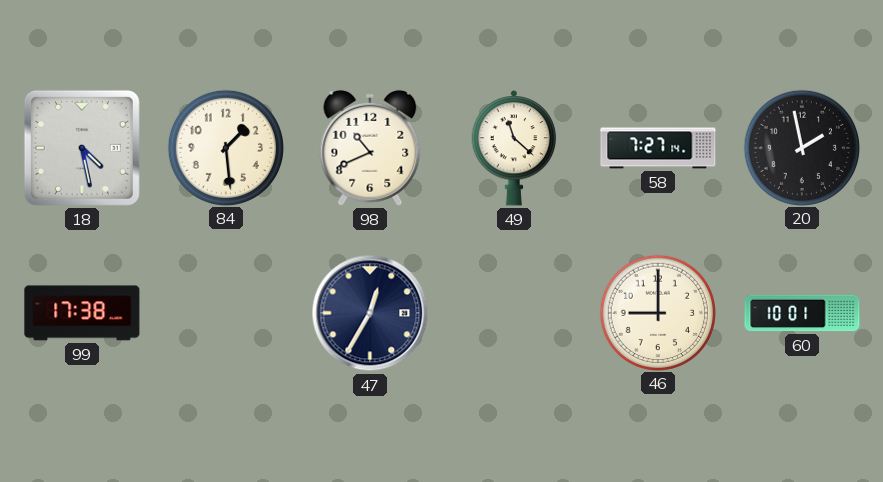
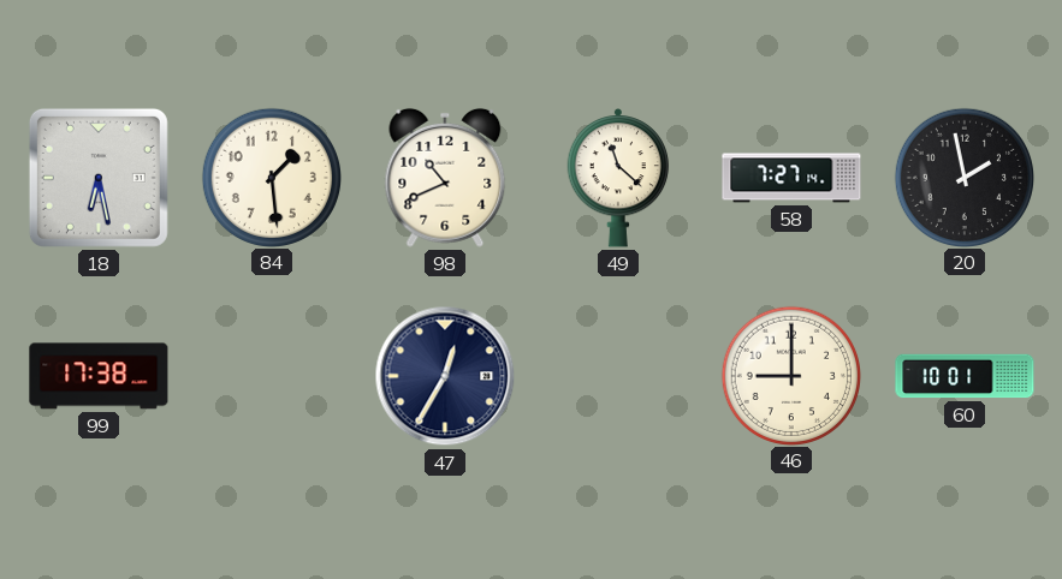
18: 4:28 -> 6:28 (99, 178)
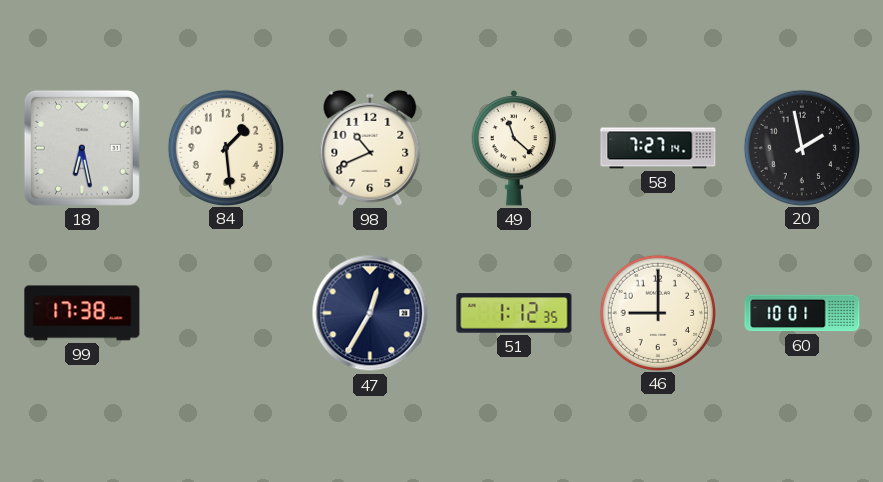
51: none -> 1:12 (514, 313)
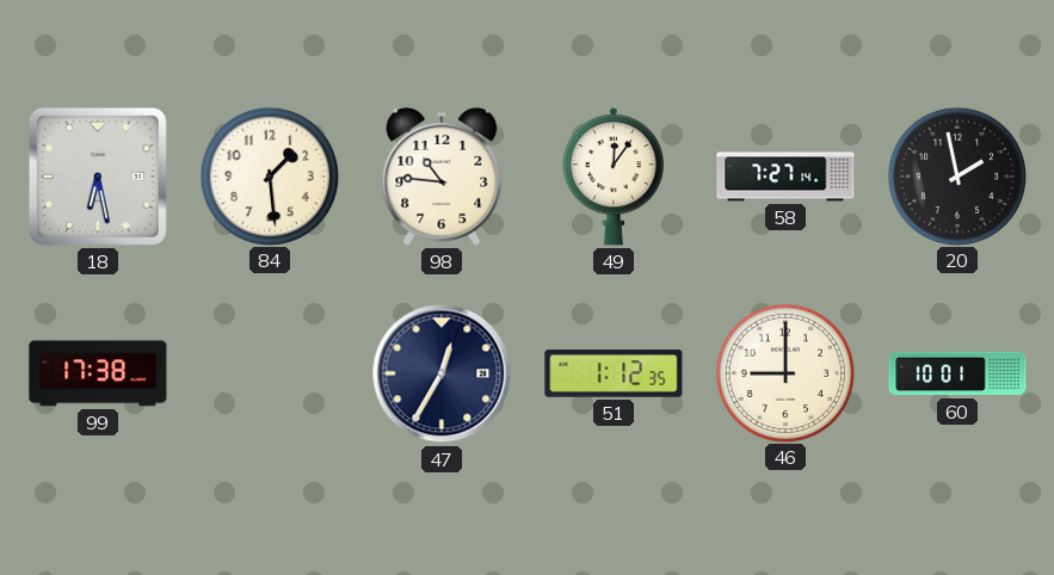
98: 10:41 -> 10:46 (442, 177)
49: 11:22 -> 12:06 (614, 178)
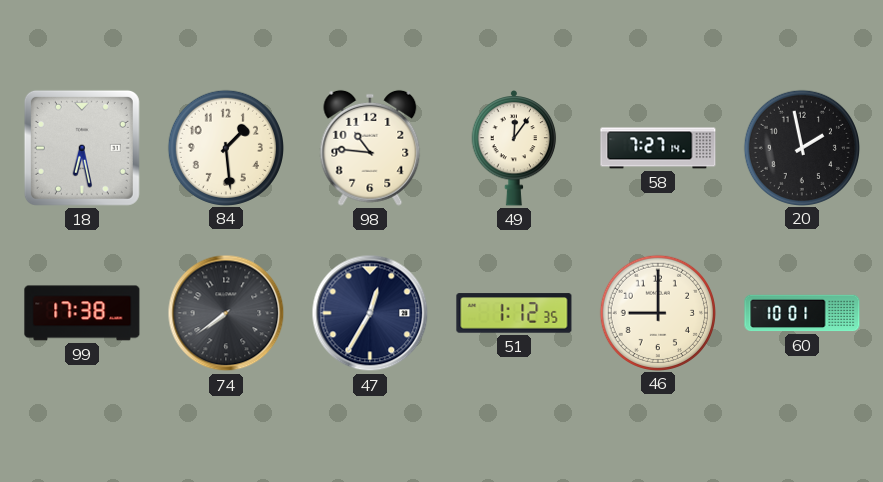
74: none -> 7:39 (226, 313)
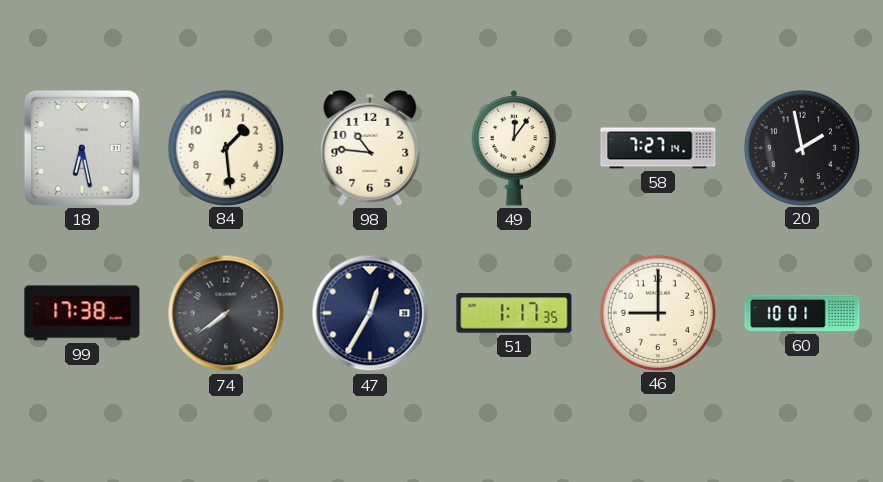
51: 1:12 -> 1:17 (514, 313)
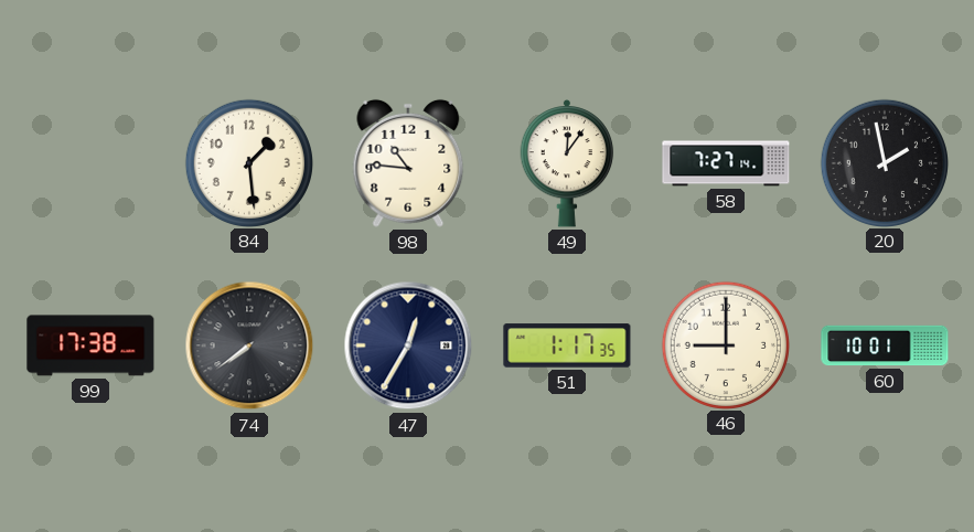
18: 6:28 -> none (82, 148)
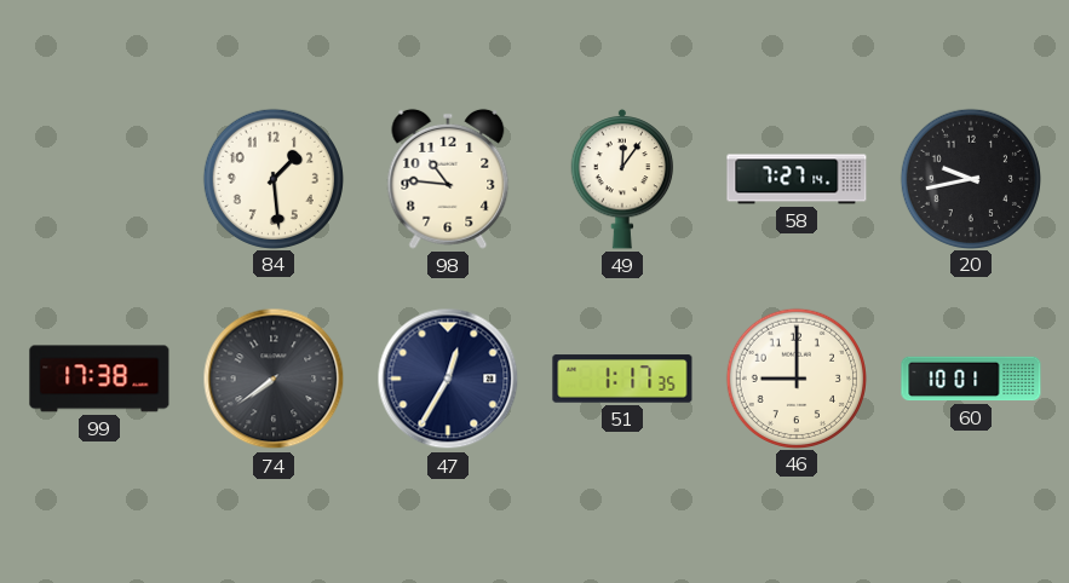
20: 1:58 -> 9:43 (970, 178)
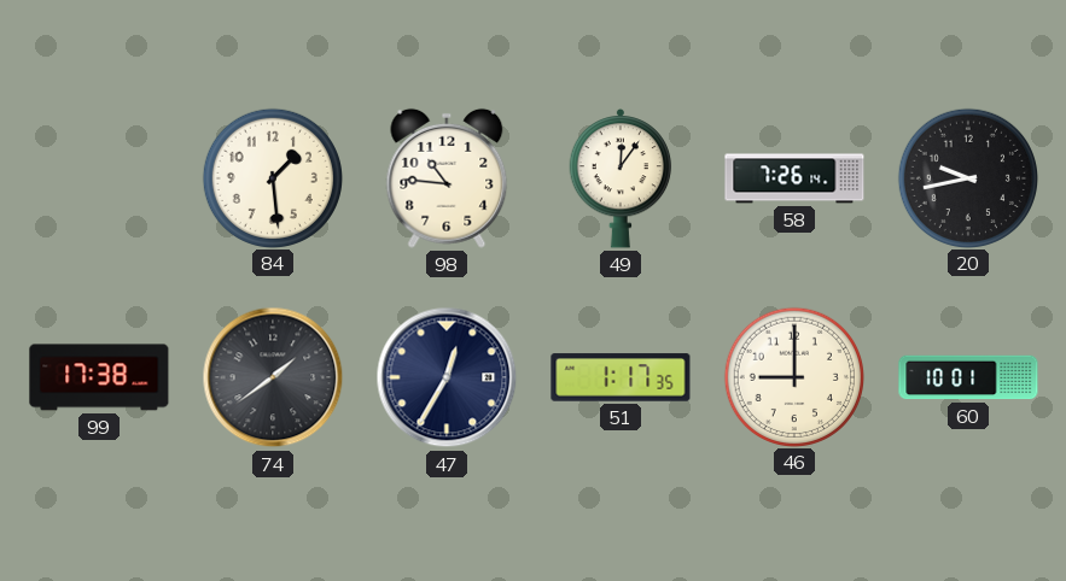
58: 7:27 -> 7:26 (794, 178)
74: 7:39 -> 1:39 (273, 377)
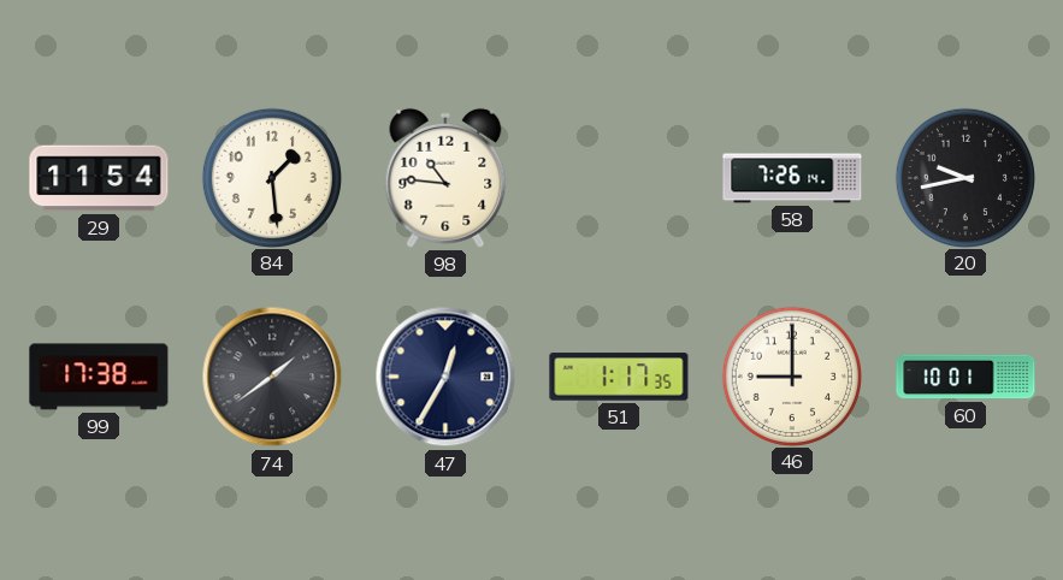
29: none -> 11:54 (99, 178)
49: 12:06 -> none (621, 180)
